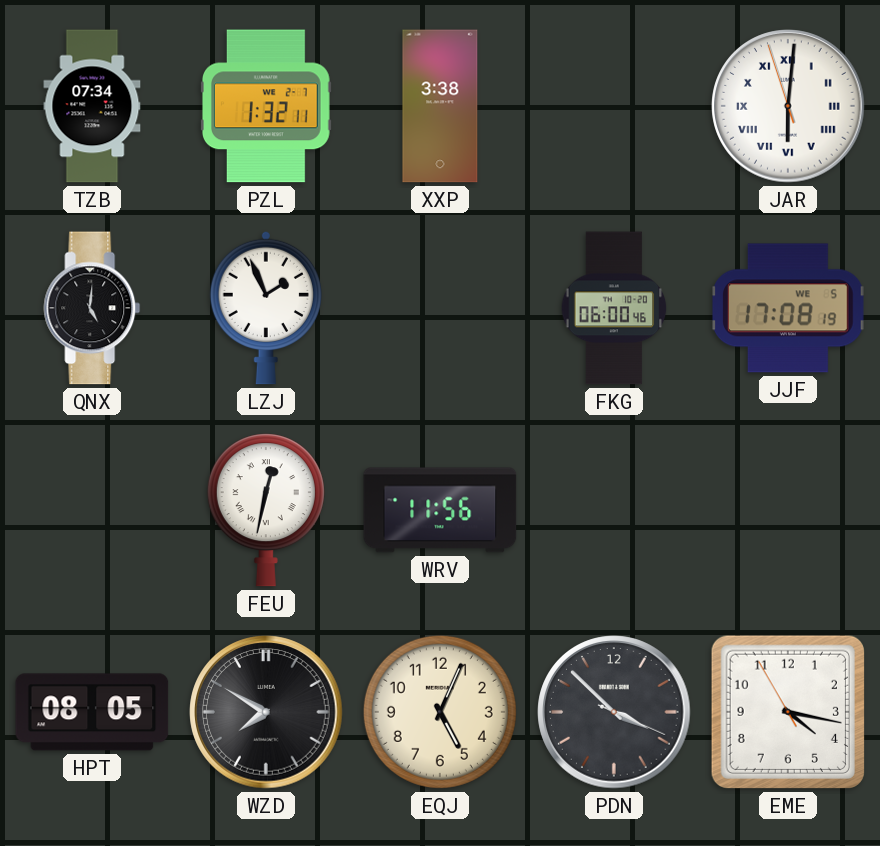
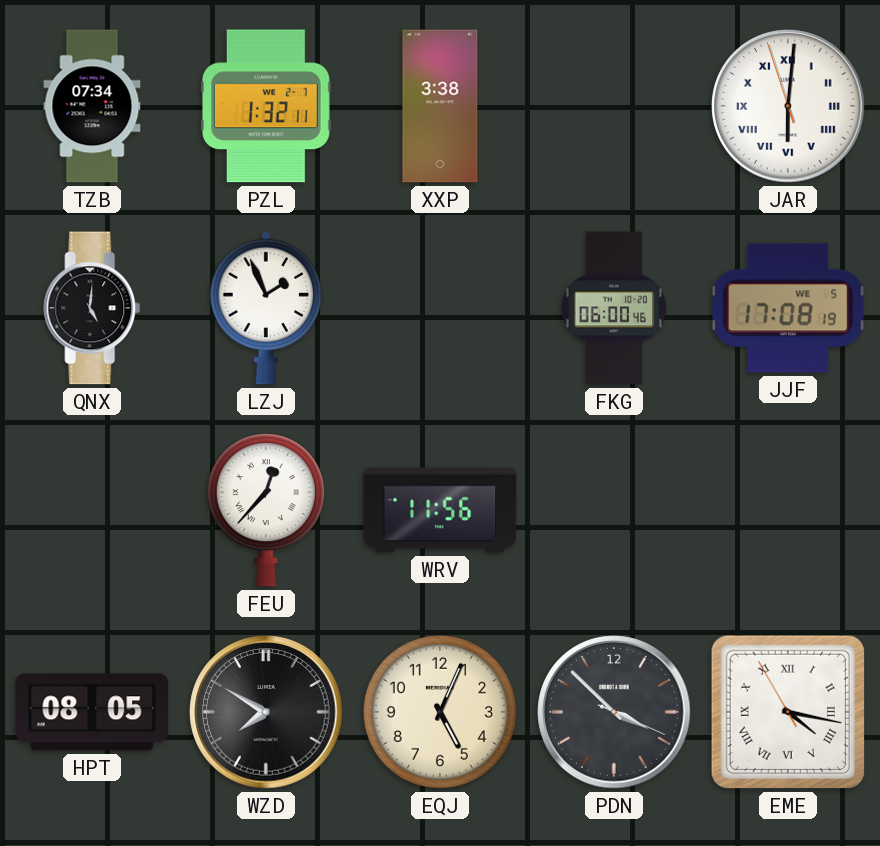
FEU: 12:32 -> 12:37 (266, 510)
EME numerals: Arabic -> Roman (788, 712)
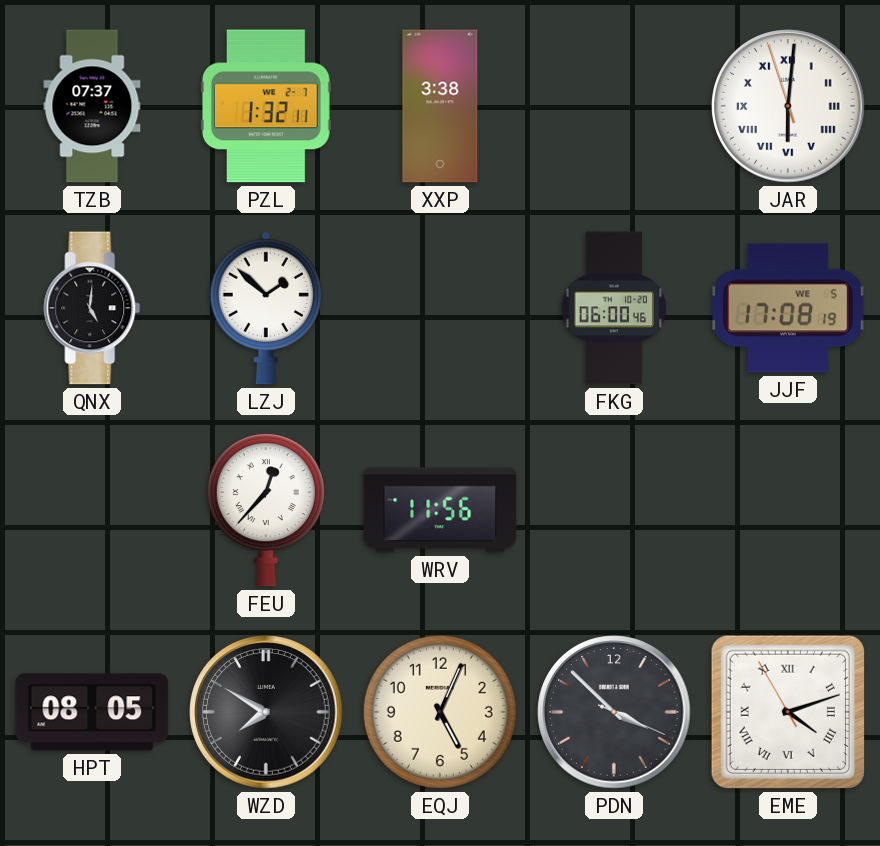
TZB: 07:34 -> 07:37 (92, 106)
LZJ: 1:56 -> 1:52 (265, 308)
EME: 4:16 -> 4:11 (788, 712)
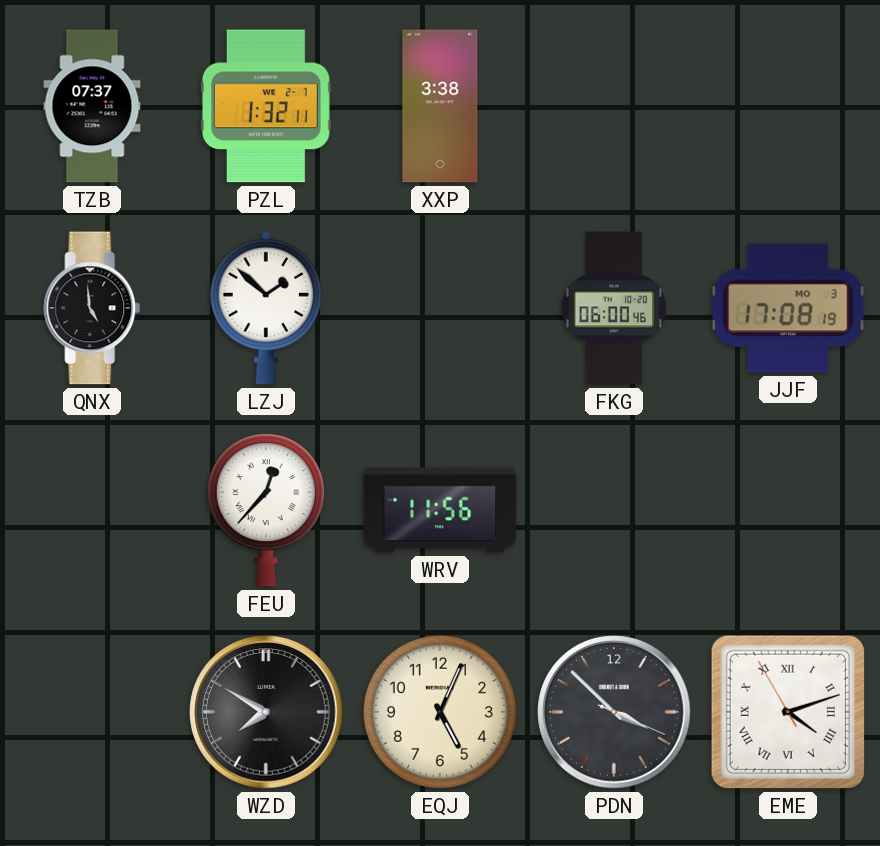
JAR: 6:00 -> none (788, 106)
QNX: 5:01 -> 4:59 (92, 308)
JJF date: WE 5 -> MO 3 (788, 308)
HPT: 08:05 -> none (92, 712)
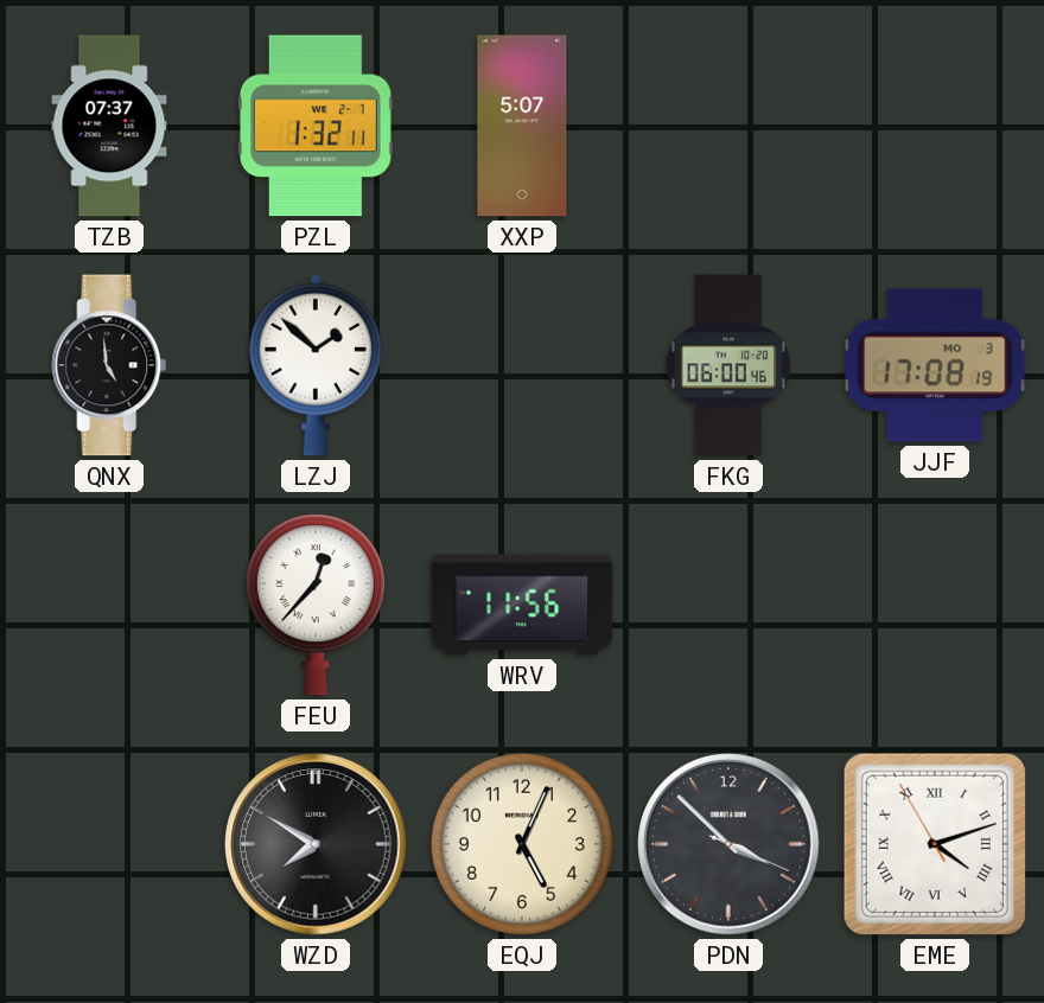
XXP: 3:38 -> 5:07 (522, 126)
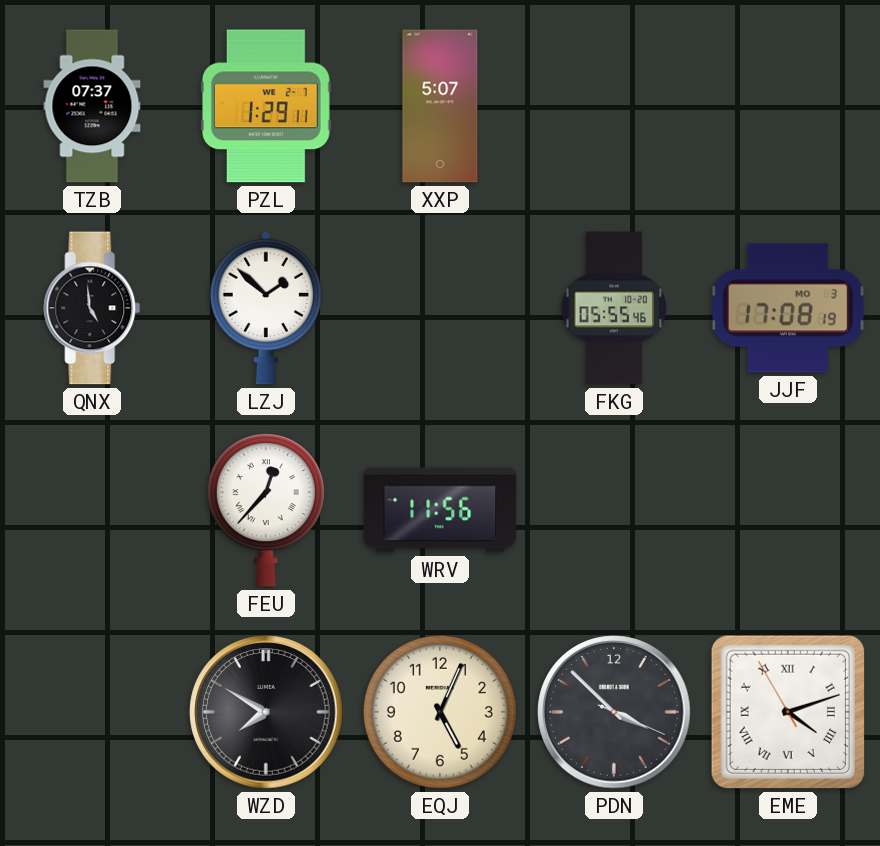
PZL: 1:32 -> 1:29 (266, 106)
FKG: 06:00 -> 05:55 (614, 308)
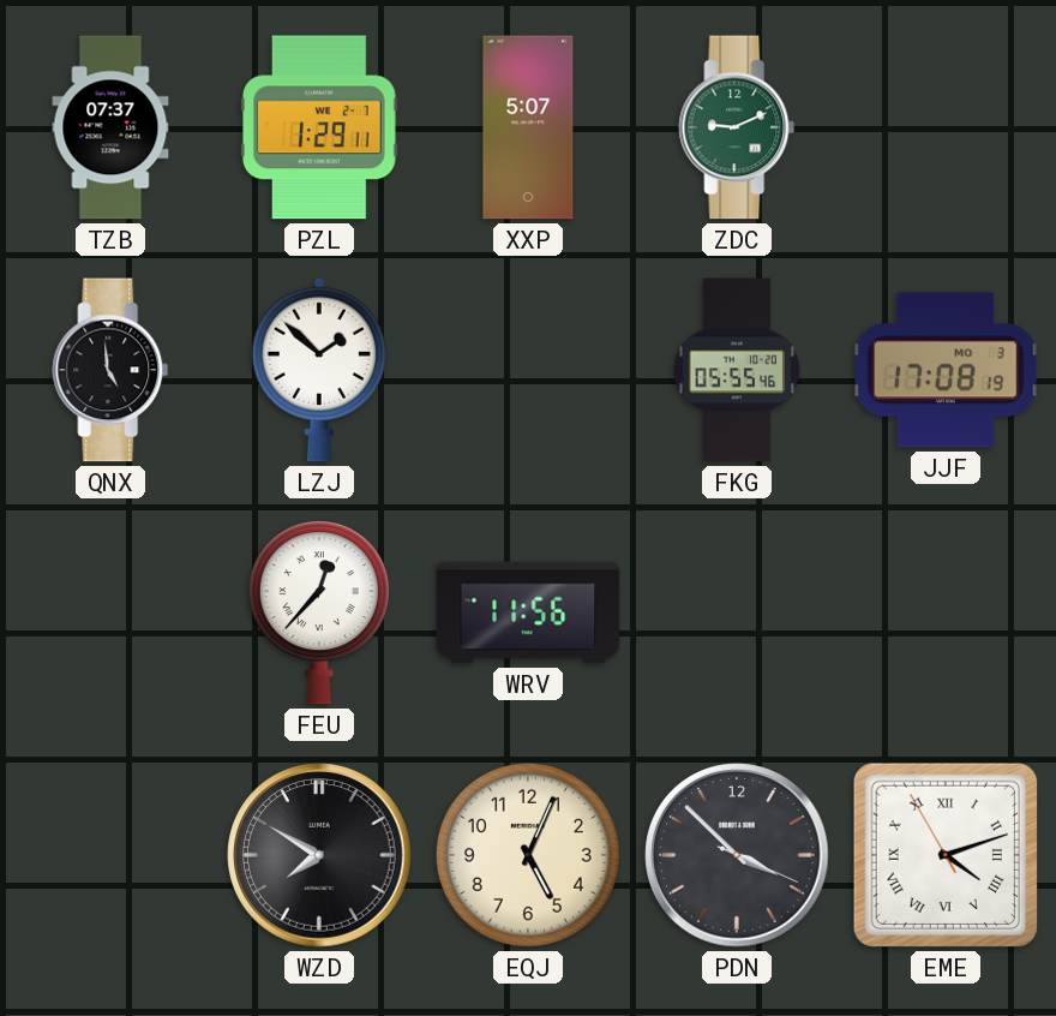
ZDC: none -> 9:11 (737, 127)
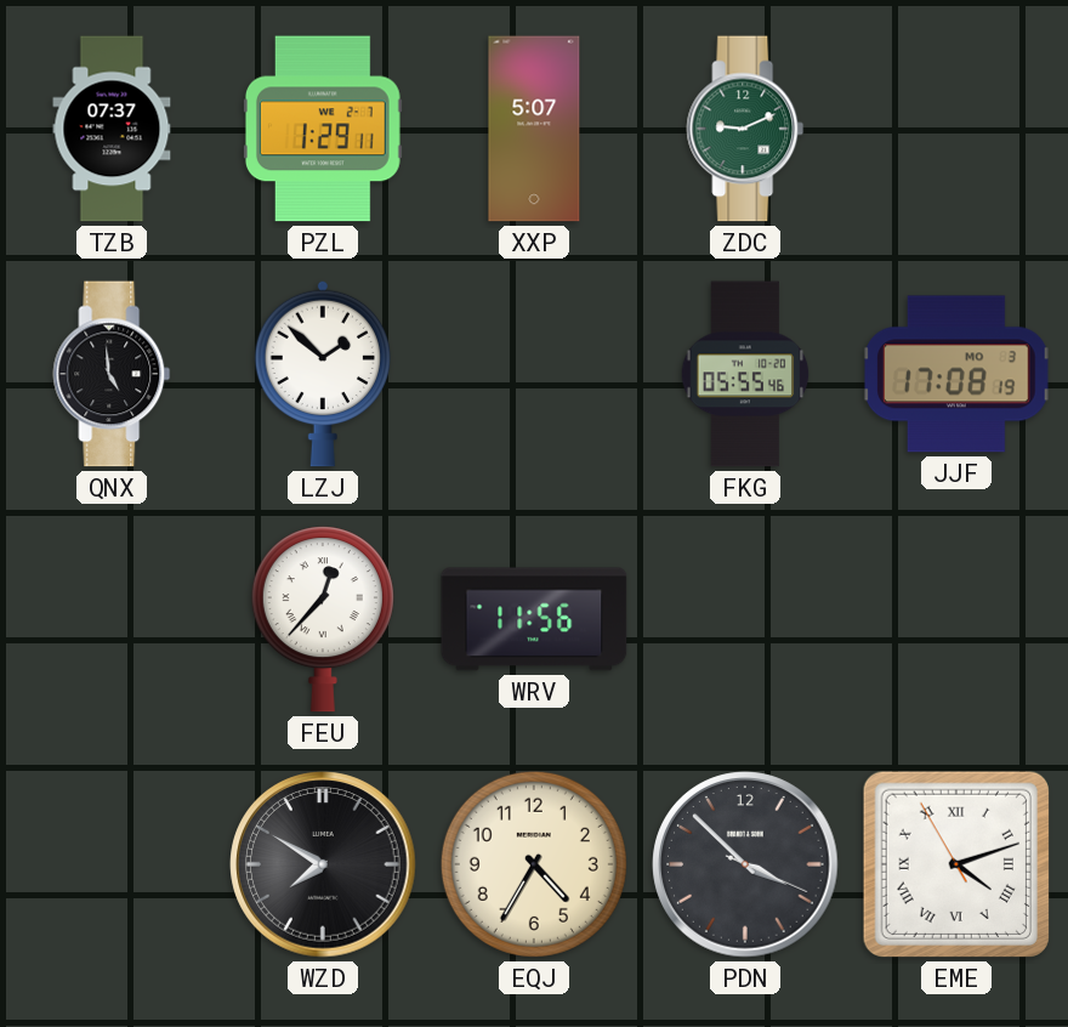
EQJ: 5:04 -> 4:35 (534, 864)
